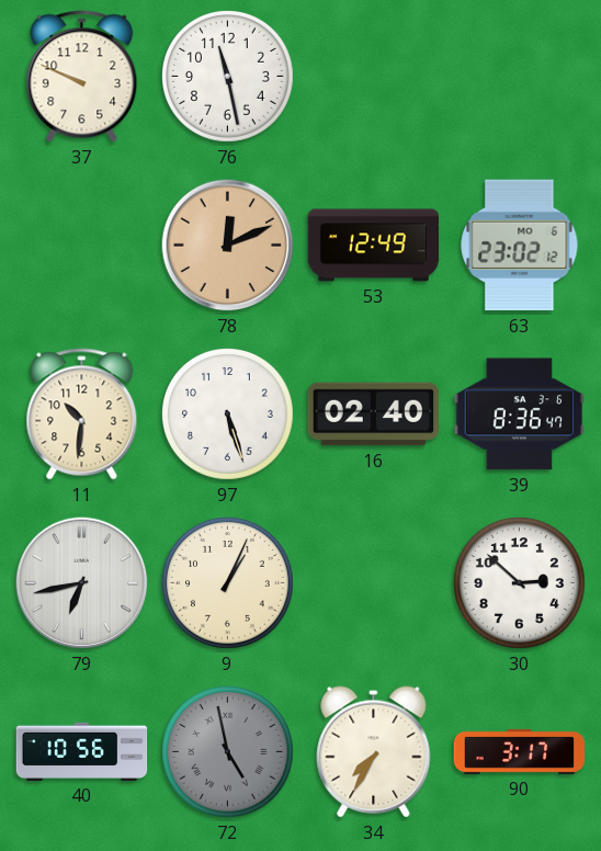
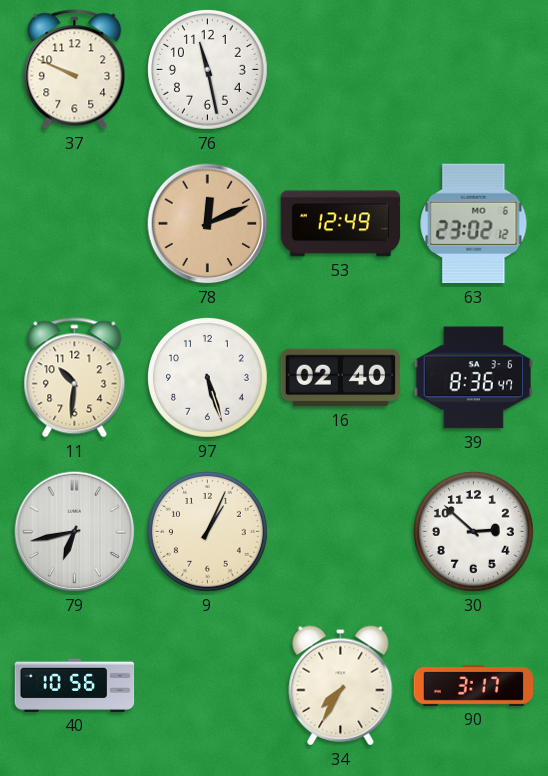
72: 4:58 -> none (228, 752)
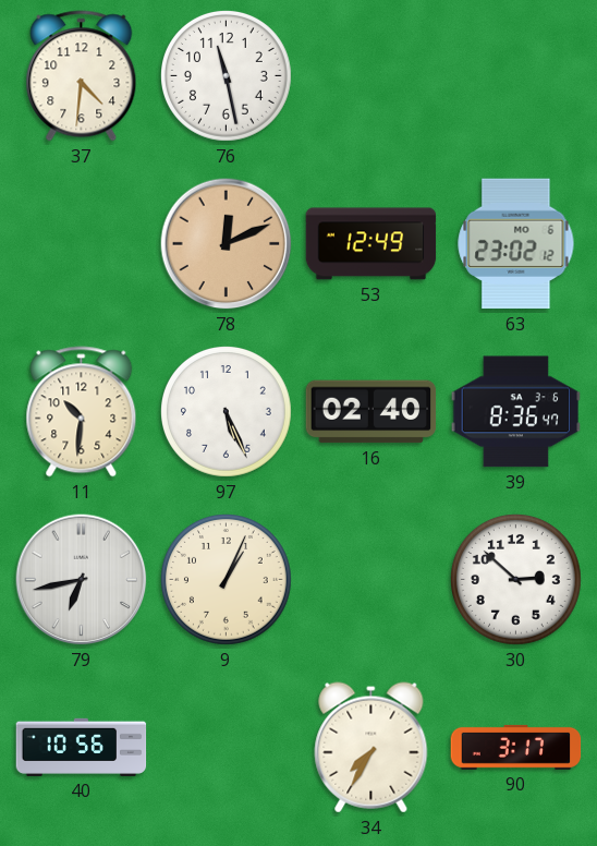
37: 9:49 -> 4:31 (82, 76)
97: 5:27 -> 5:26 (227, 412)
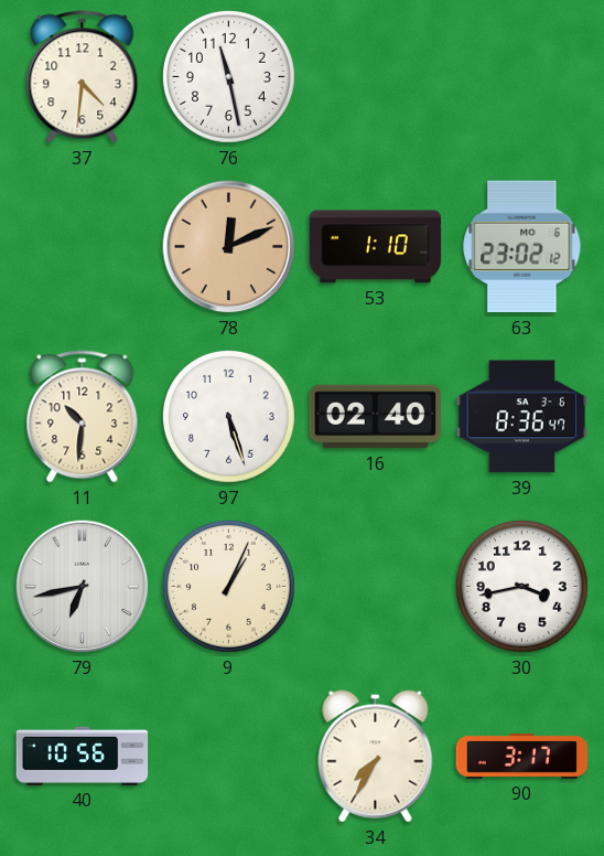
53: 12:49 -> 1:10 (376, 247)
97: 5:26 -> 5:27 (229, 417)
30: 2:52 -> 3:43 (522, 587)
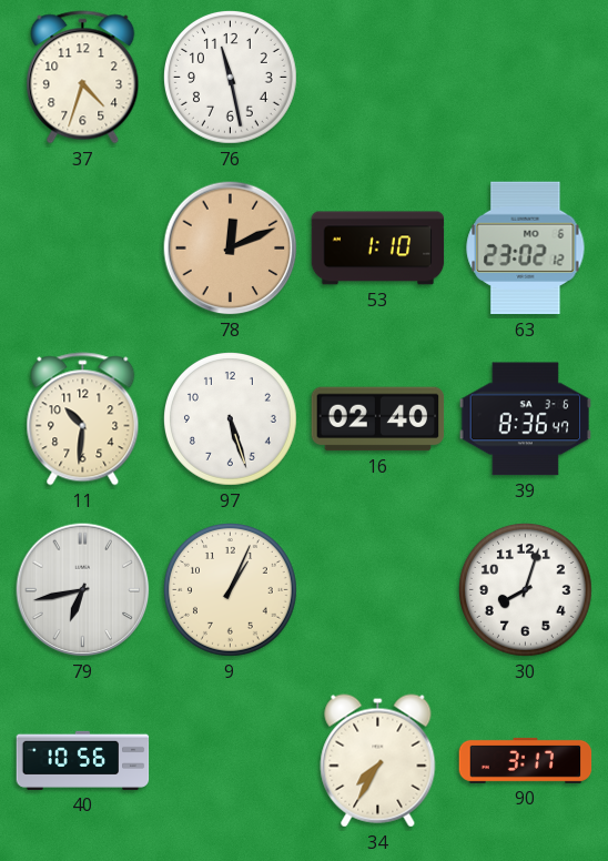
37: 4:31 -> 4:33 (83, 78)
30: 3:43 -> 8:03 (526, 590)
